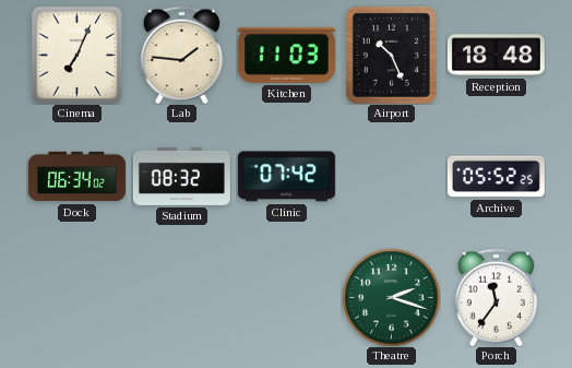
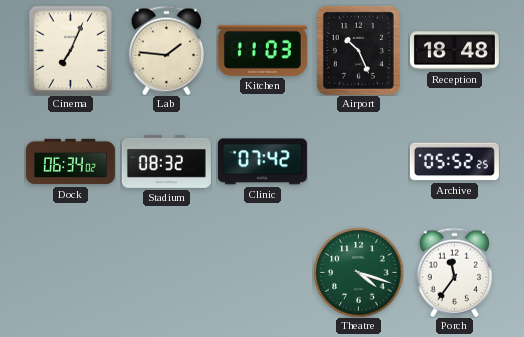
Theatre: 2:18 -> 4:18 (358, 272)
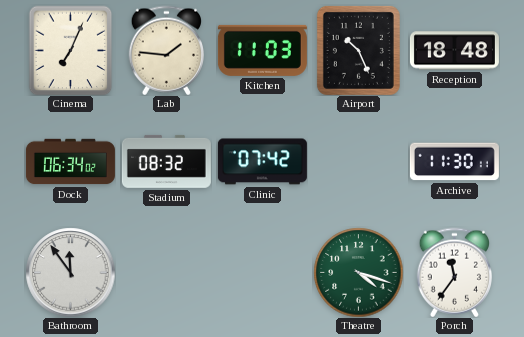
Archive: 05:52 -> 11:30 (454, 162)
Bathroom: none -> 11:54 (70, 272)
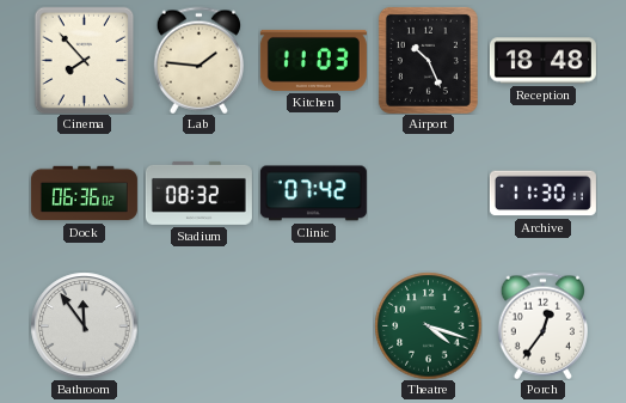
Cinema: 7:04 -> 7:53 (85, 60)
Dock: 06:34 -> 06:36 (84, 194)
Porch: 11:36 -> 12:36 (542, 325)
